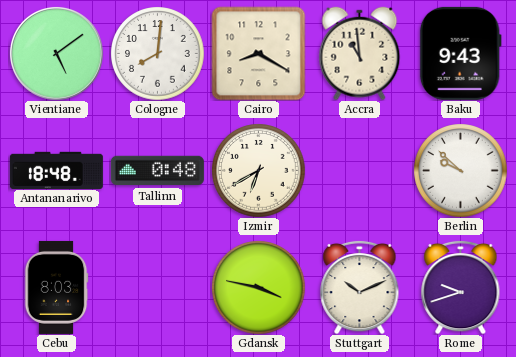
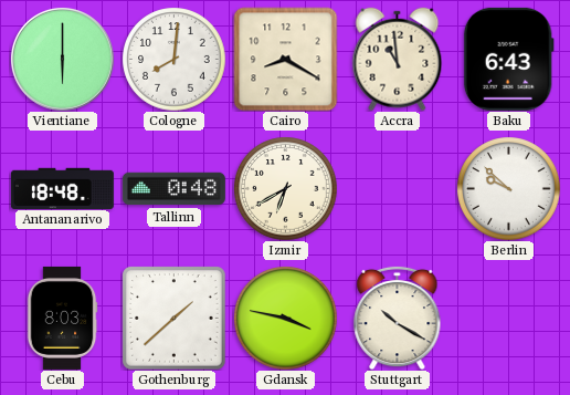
Vientiane: 5:09 -> 6:00 (62, 59)
Baku: 9:43 -> 6:43 (508, 59)
Gothenburg: none -> 1:38 (173, 318)
Stuttgart: 10:11 -> 10:20 (398, 318)
Rome: 9:42 -> none (461, 287)
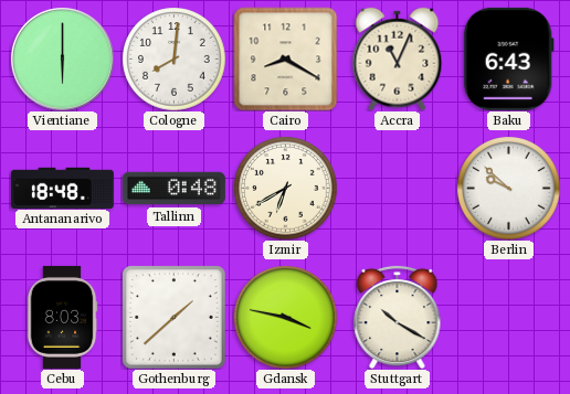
Accra: 10:59 -> 11:04 (398, 58)
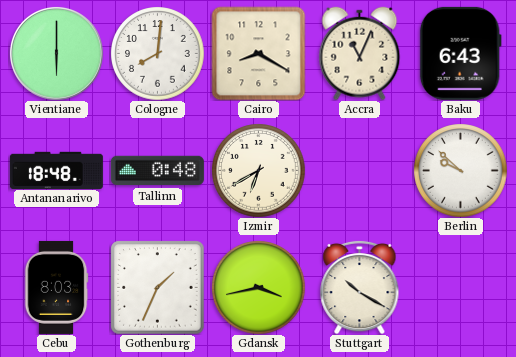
Gothenburg: 1:38 -> 1:34 (157, 287)
Gdansk: 3:47 -> 3:43 (258, 287)
